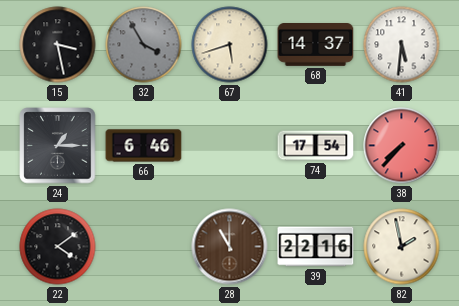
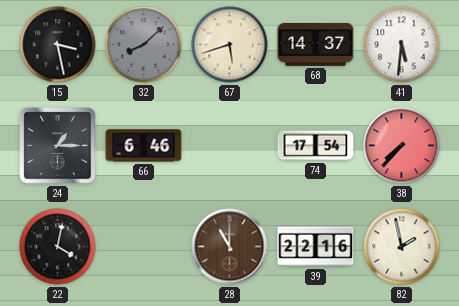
32: 3:55 -> 8:08 (144, 45)
22: 4:09 -> 4:02 (58, 247)
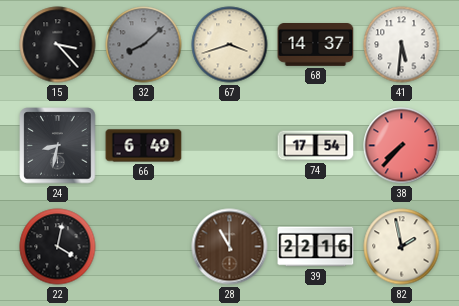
15: 3:28 -> 3:23 (58, 45)
67: 5:42 -> 3:42 (230, 45)
24: 1:15 -> 8:32 (58, 146)
66: 6:46 -> 6:49 (144, 146)
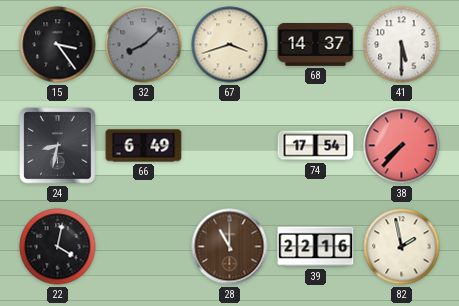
15: 3:23 -> 3:24 (58, 45)
41: 5:31 -> 5:30 (402, 45)
